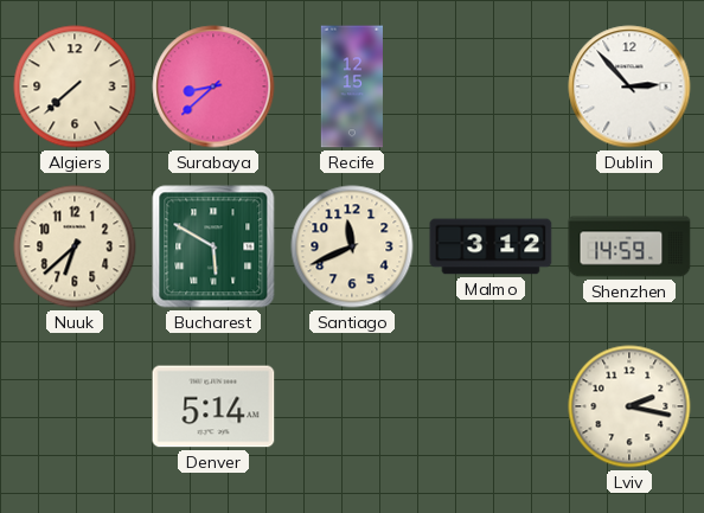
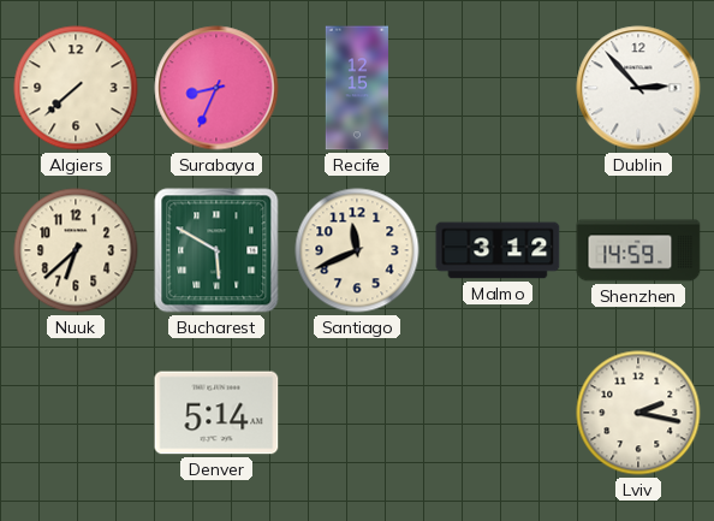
Surabaya: 8:38 -> 8:34 (216, 88)
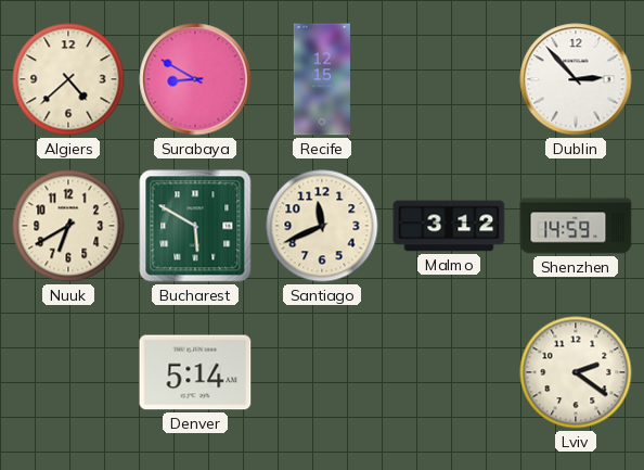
Algiers: 7:38 -> 4:38 (68, 79)
Surabaya: 8:34 -> 8:50 (195, 79)
Nuuk: 6:38 -> 6:40 (68, 226)
Lviv: 2:17 -> 2:21 (576, 372)
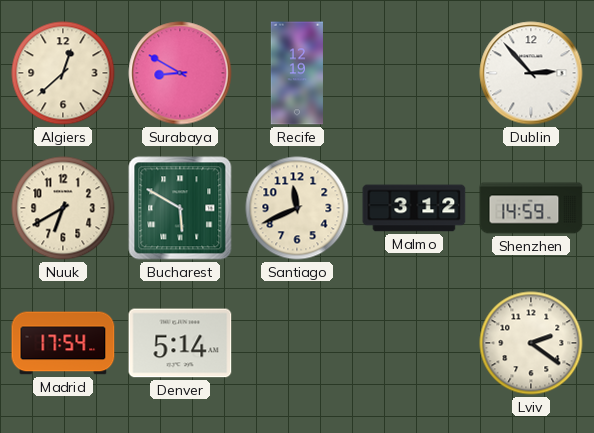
Algiers: 4:38 -> 12:38 (63, 73)
Recife: 12:15 -> 12:19 (297, 73)
Madrid: none -> 17:54 (63, 343)
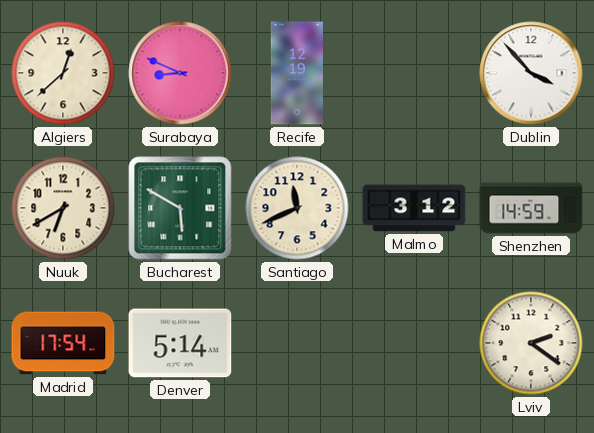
Surabaya: 8:50 -> 8:49 (180, 73)
Dublin: 2:53 -> 3:53 (531, 73)
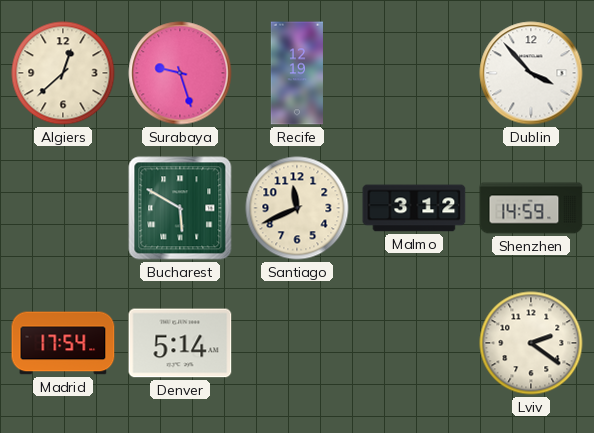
Surabaya: 8:49 -> 9:27 (180, 73)
Nuuk: 6:40 -> none (63, 208)
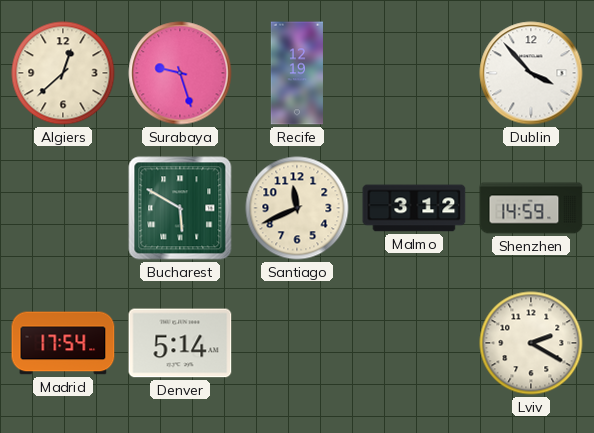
Lviv: 2:21 -> 2:20 (531, 343)
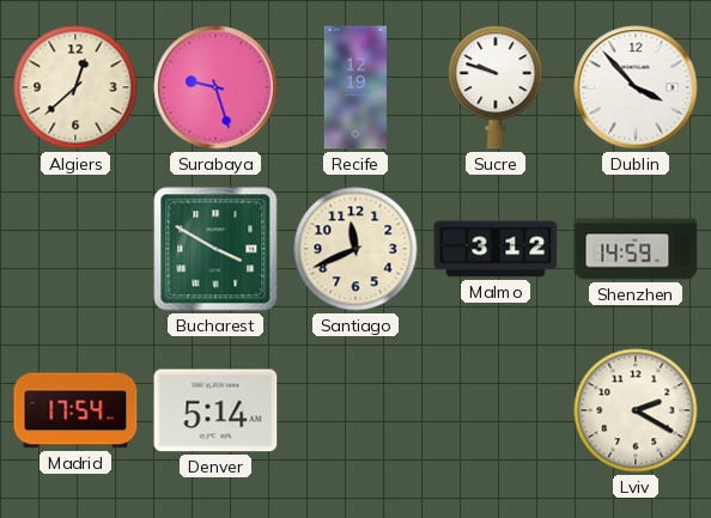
Sucre: none -> 9:48 (496, 87)
Bucharest: 5:50 -> 3:50 (215, 249)
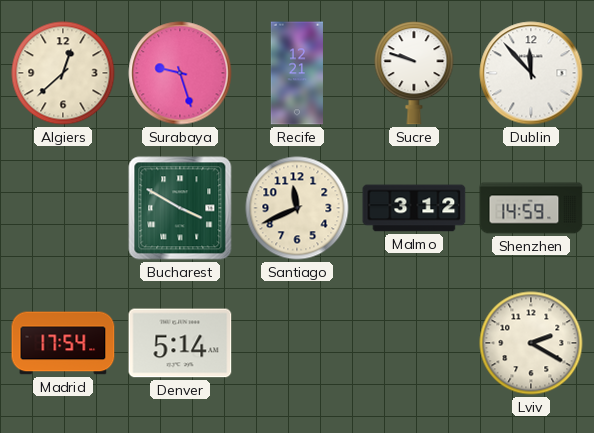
Recife: 12:19 -> 12:21 (297, 73)
Dublin: 3:53 -> 11:53 (531, 73)
